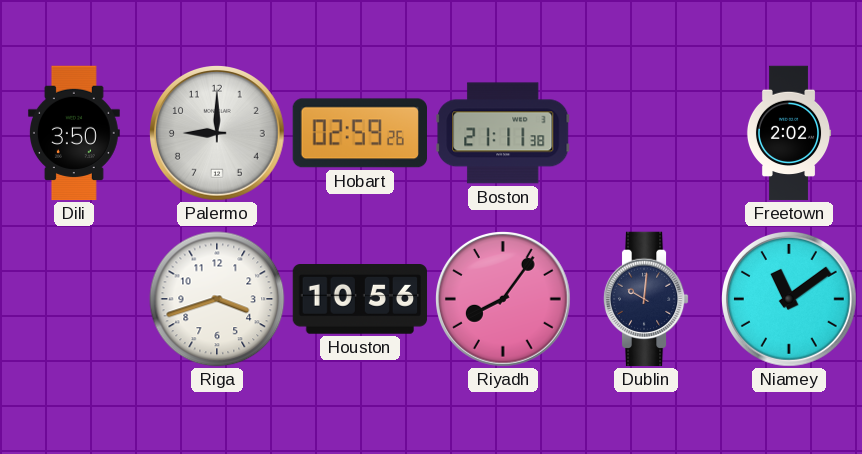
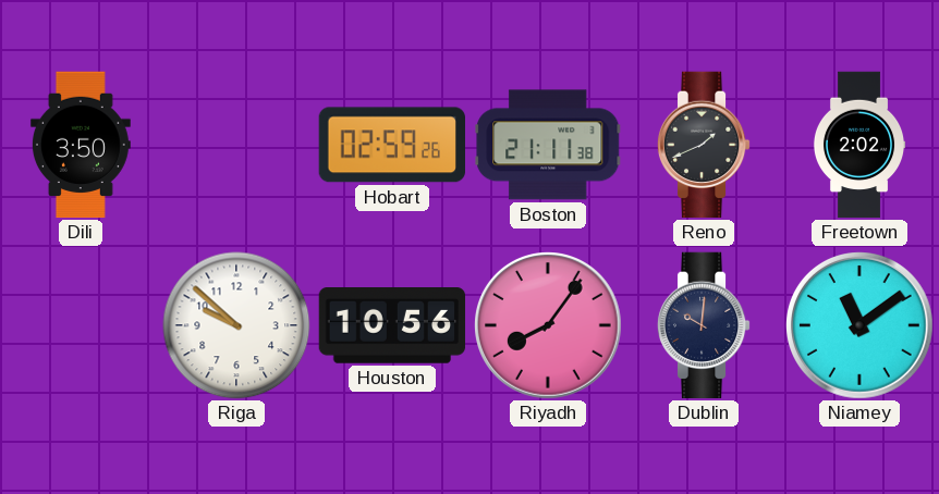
Palermo: 9:00 -> none (218, 134)
Reno: none -> 1:41 (704, 145)
Riga: 3:42 -> 9:52 (236, 325)
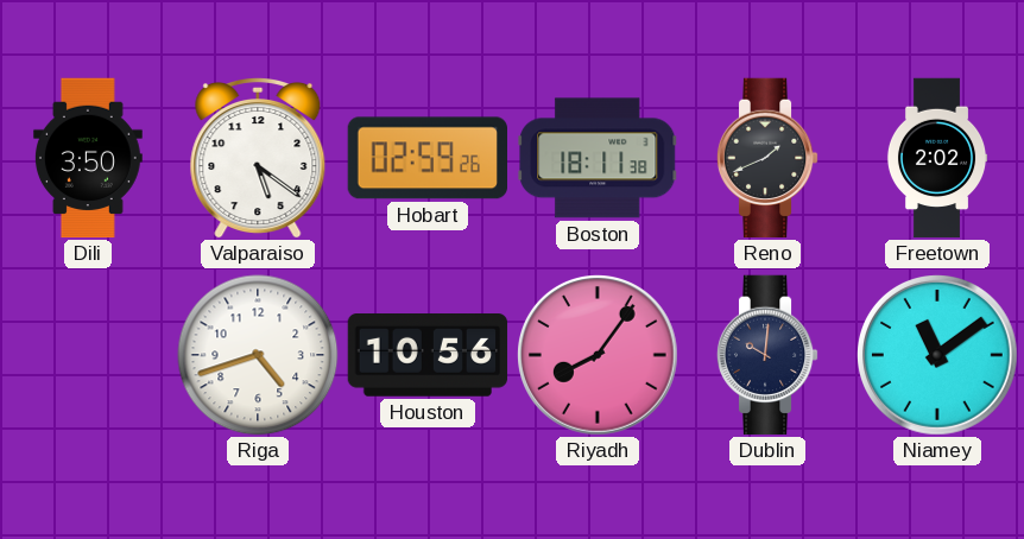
Valparaiso: none -> 5:21 (258, 158)
Boston: 21:11 -> 18:11 (598, 158)
Riga: 9:52 -> 4:42 (258, 355)
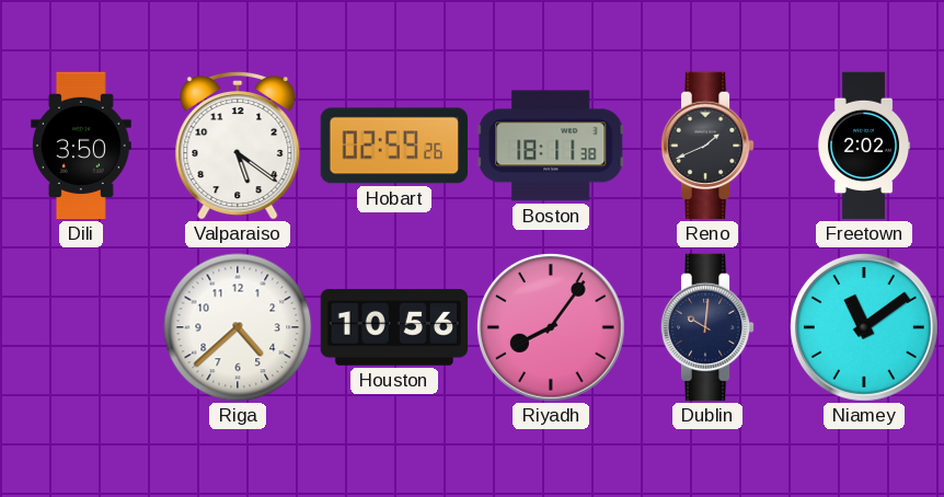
Riga: 4:42 -> 4:38 (238, 327)
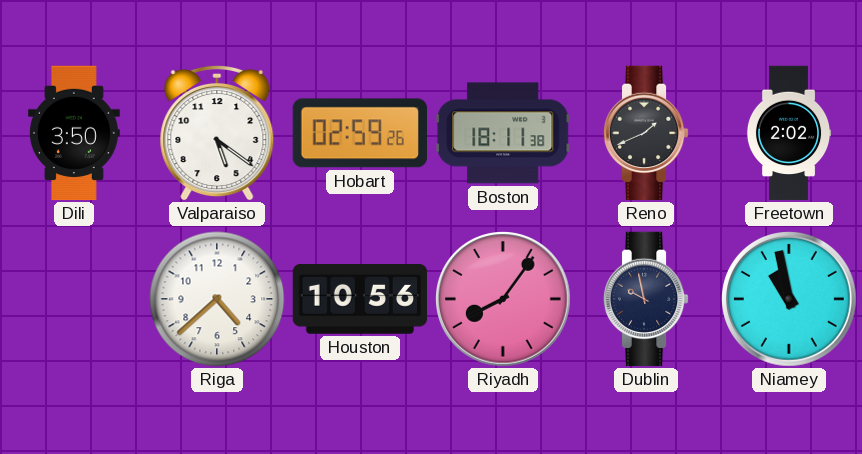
Dublin: 10:01 -> 9:58 (646, 299)
Niamey: 11:09 -> 10:58 (790, 300)
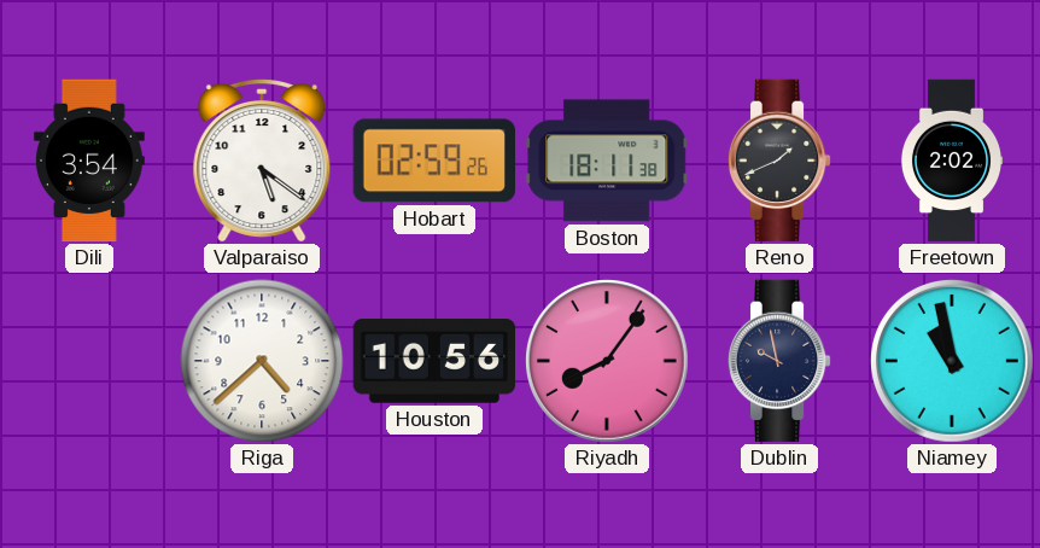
Dili: 3:50 -> 3:54 (89, 161)
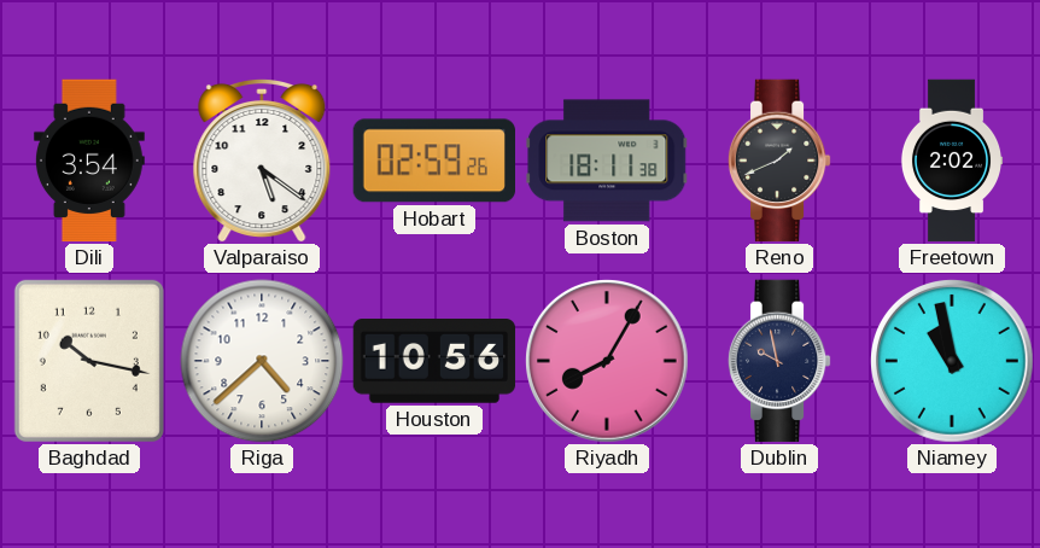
Baghdad: none -> 10:17 (89, 361)
Riyadh: 8:06 -> 8:05 (608, 362)
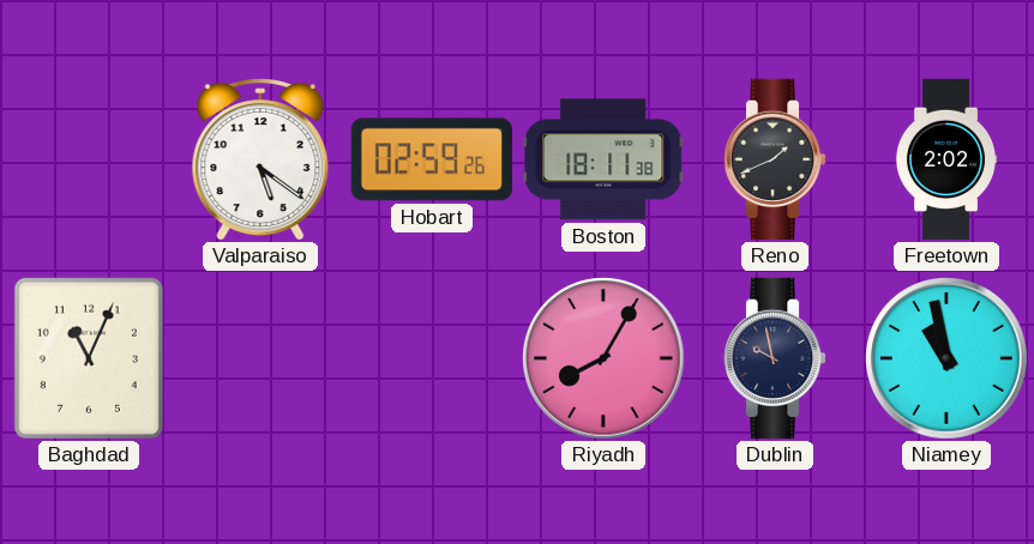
Dili: 3:54 -> none (89, 161)
Baghdad: 10:17 -> 11:04 (89, 358)
Riga: 4:38 -> none (262, 361)
Houston: 10:56 -> none (434, 362)
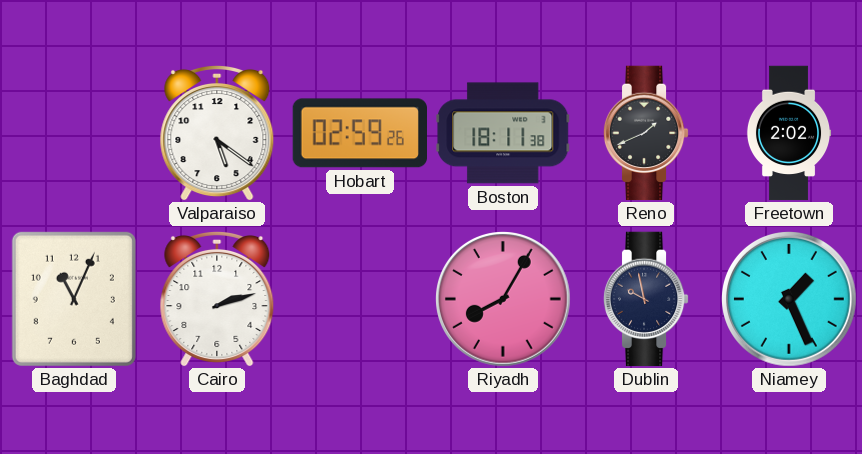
Cairo: none -> 2:12 (217, 299)
Niamey: 10:58 -> 1:26 (790, 300)
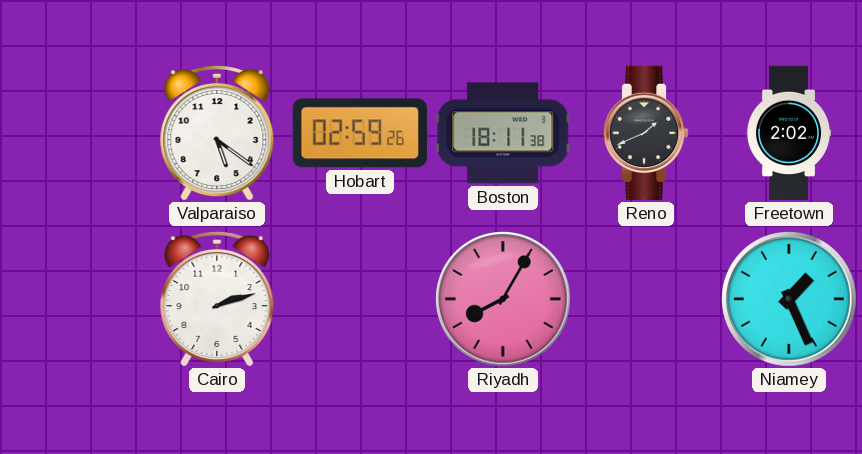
Baghdad: 11:04 -> none (74, 299)
Dublin: 9:58 -> none (646, 299)
